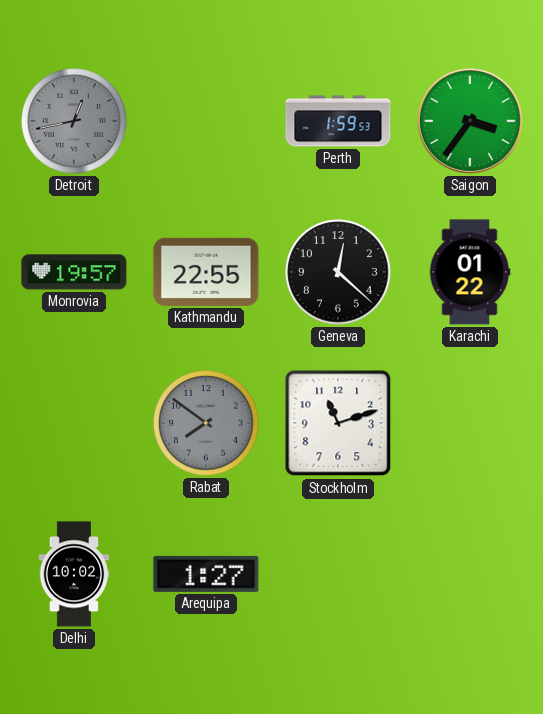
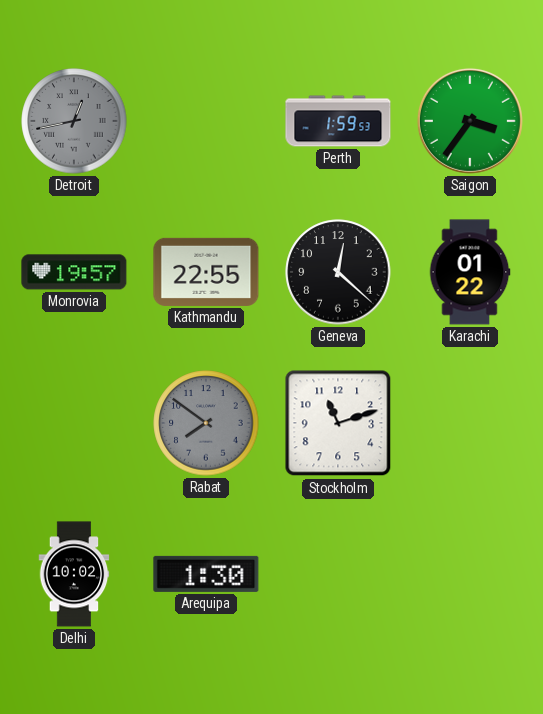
Arequipa: 1:27 -> 1:30 (206, 574)
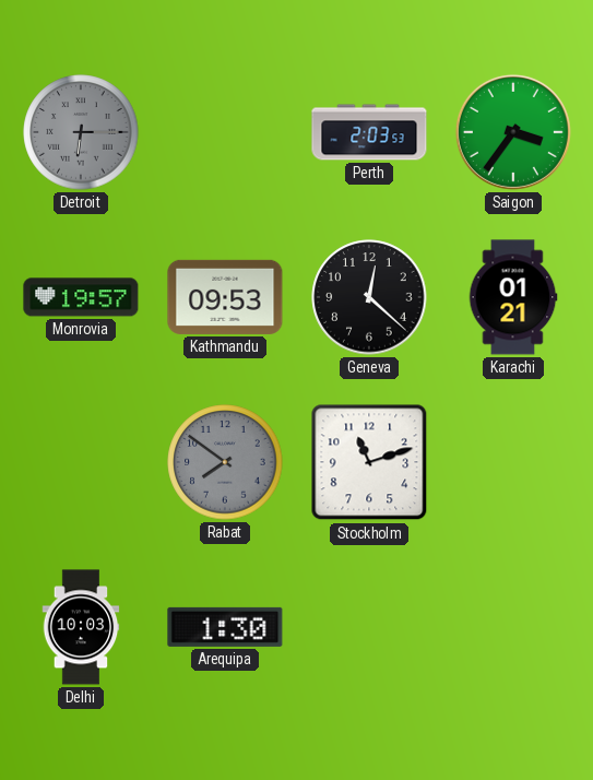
Detroit: 12:43 -> 6:15 (81, 132)
Perth: 1:59 -> 2:03 (369, 132)
Kathmandu: 22:55 -> 09:53 (225, 297)
Karachi: 01:22 -> 01:21 (513, 297)
Delhi: 10:02 -> 10:03 (81, 627)
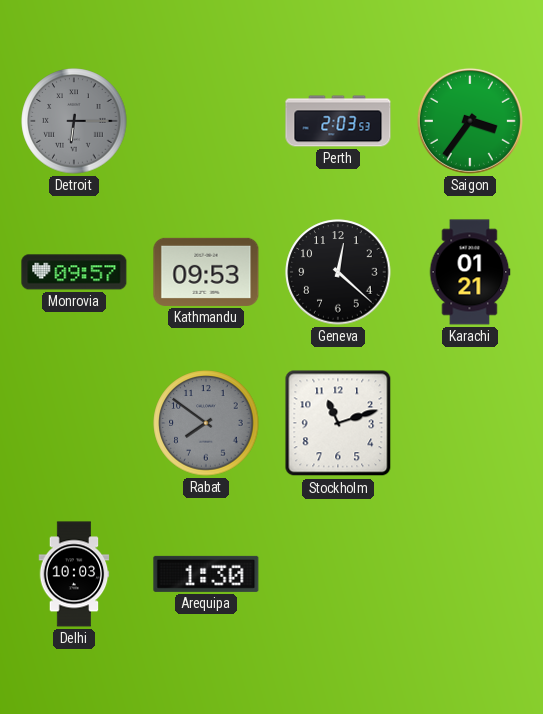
Monrovia: 19:57 -> 09:57 (74, 272)
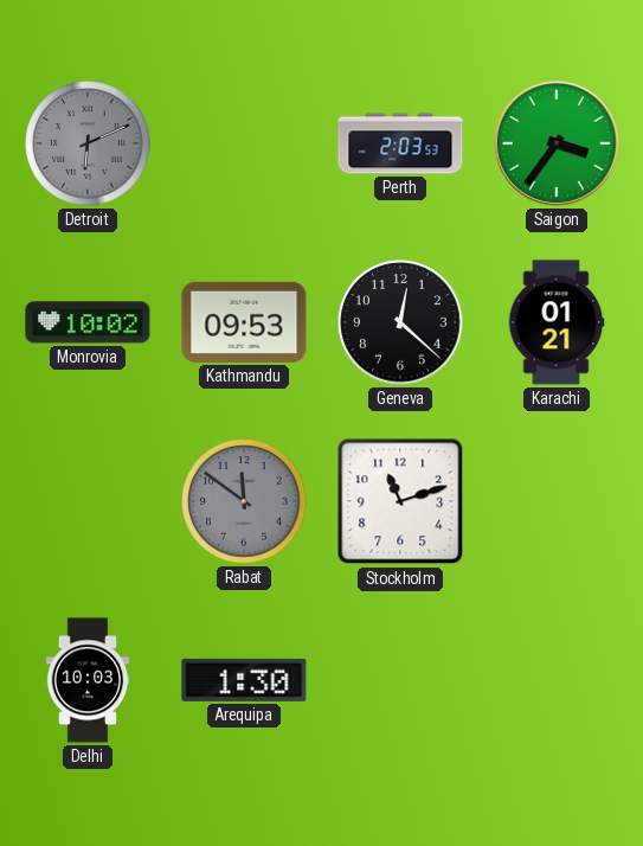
Detroit: 6:15 -> 6:11 (88, 143)
Monrovia: 09:57 -> 10:02 (88, 322)
Rabat: 7:51 -> 11:51 (244, 501)
